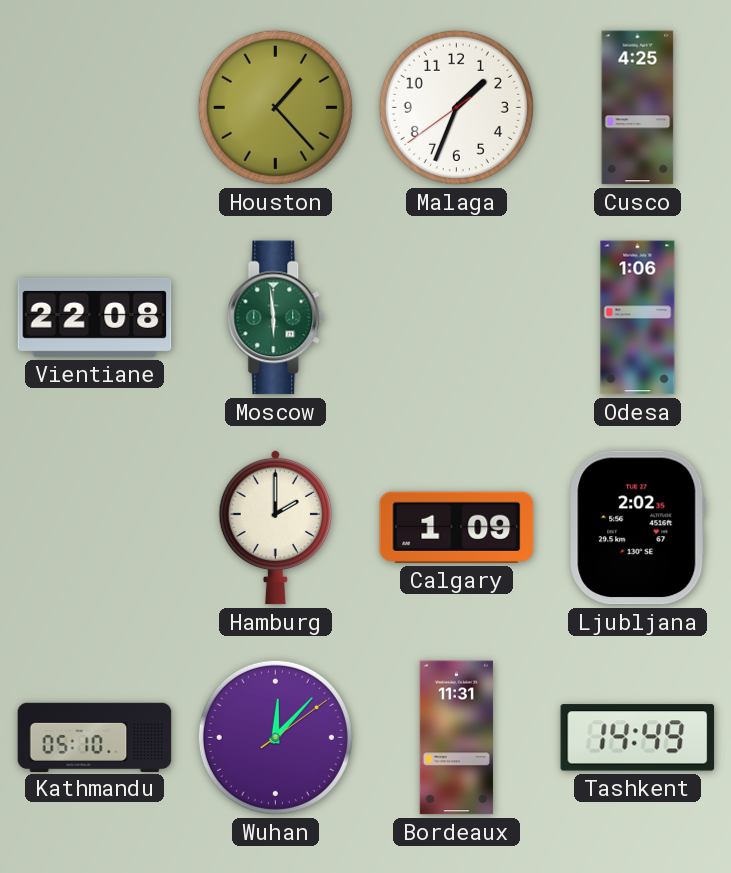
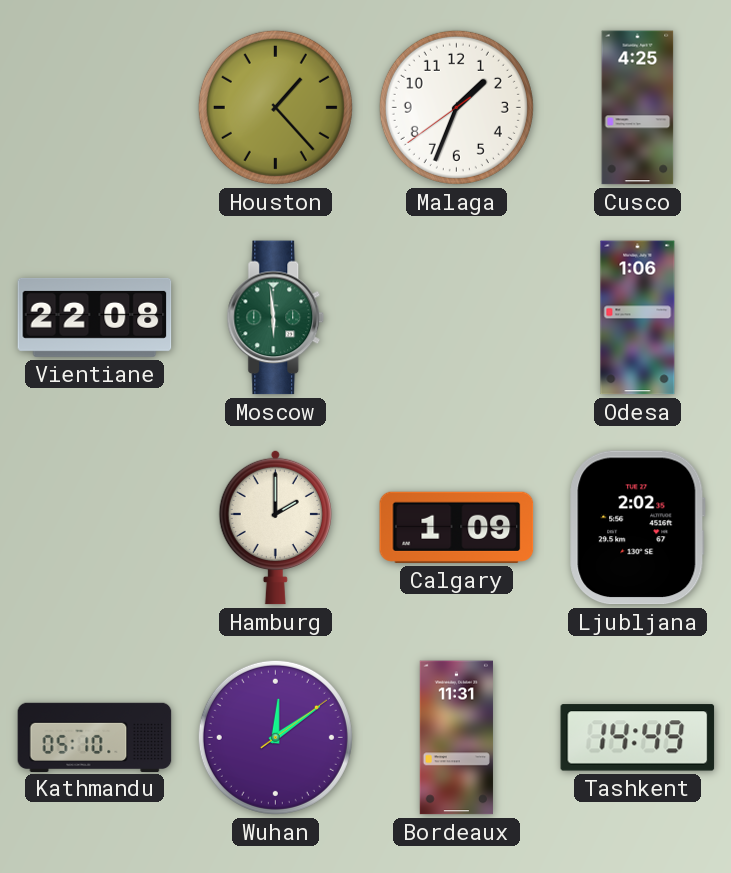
Wuhan: 12:07 -> 12:09 (275, 737)
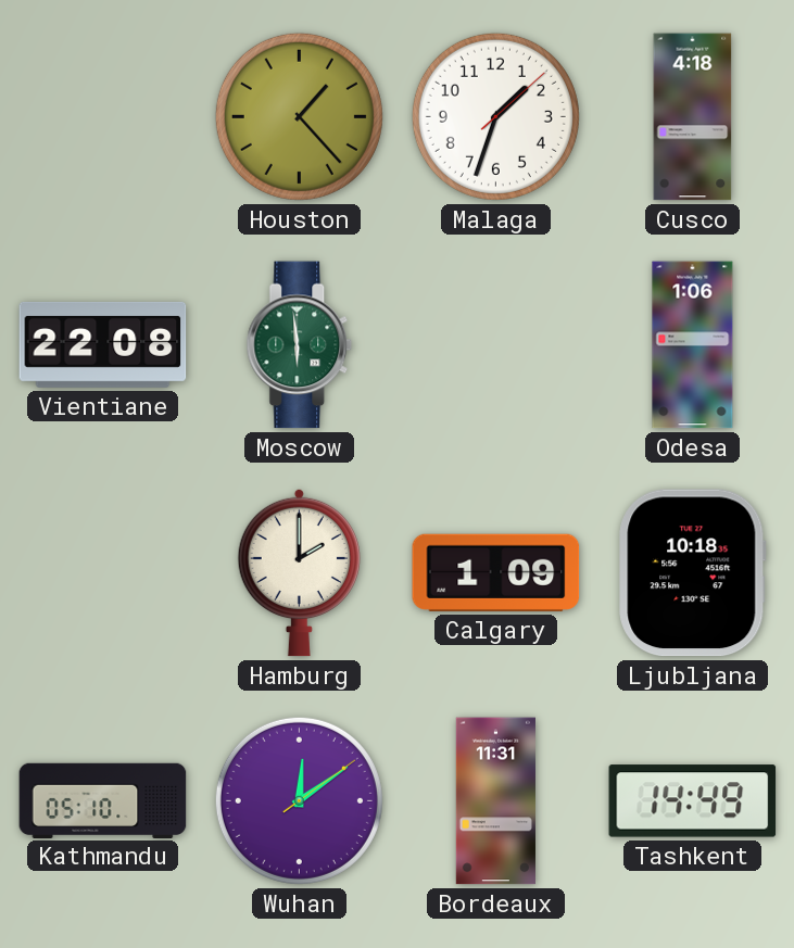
Malaga: 1:33:39 -> 1:33:08 (495, 116)
Cusco: 4:25 -> 4:18 (693, 117)
Ljubljana: 2:02 -> 10:18 (693, 573)
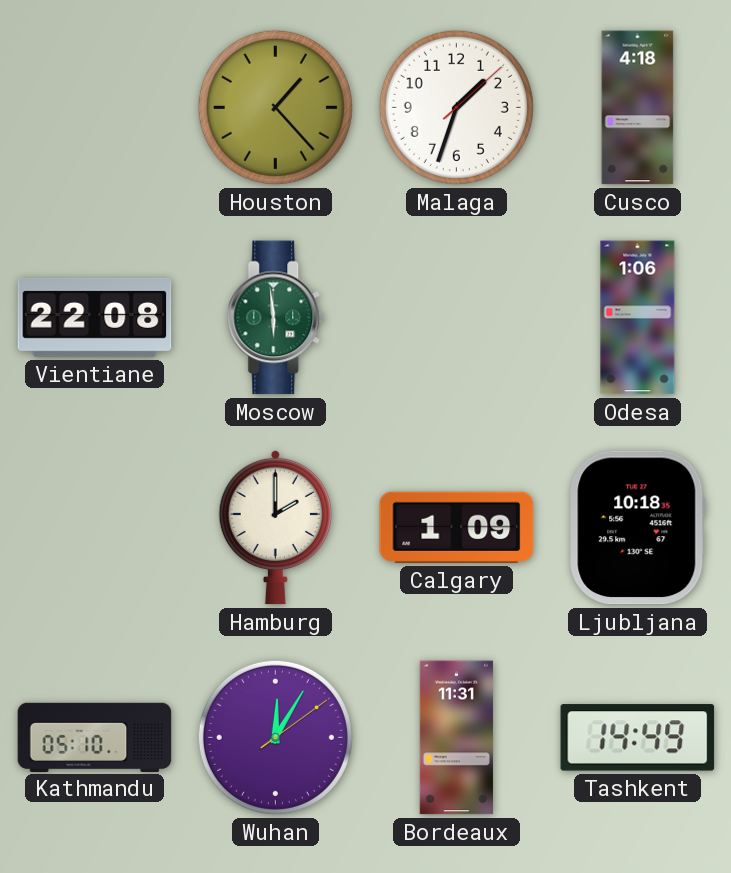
Wuhan: 12:09 -> 12:05 (275, 737)
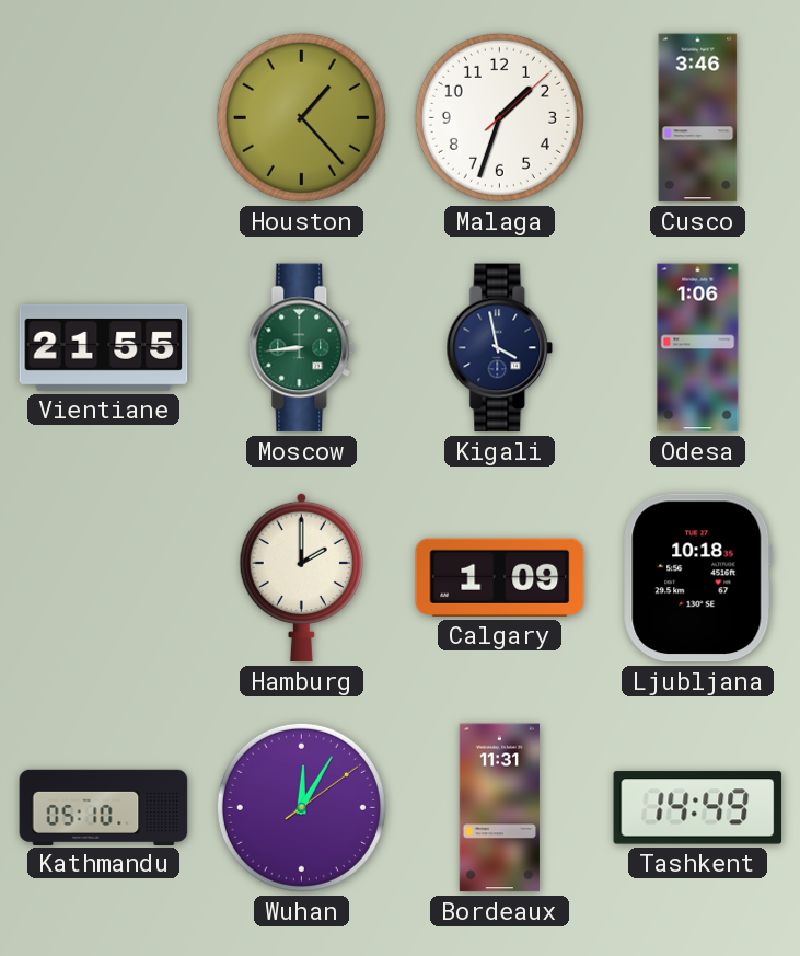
Cusco: 4:18 -> 3:46 (698, 118)
Vientiane: 22:08 -> 21:55 (104, 347)
Moscow: 5:59 -> 8:44 (302, 348)
Kigali: none -> 3:58 (500, 348)
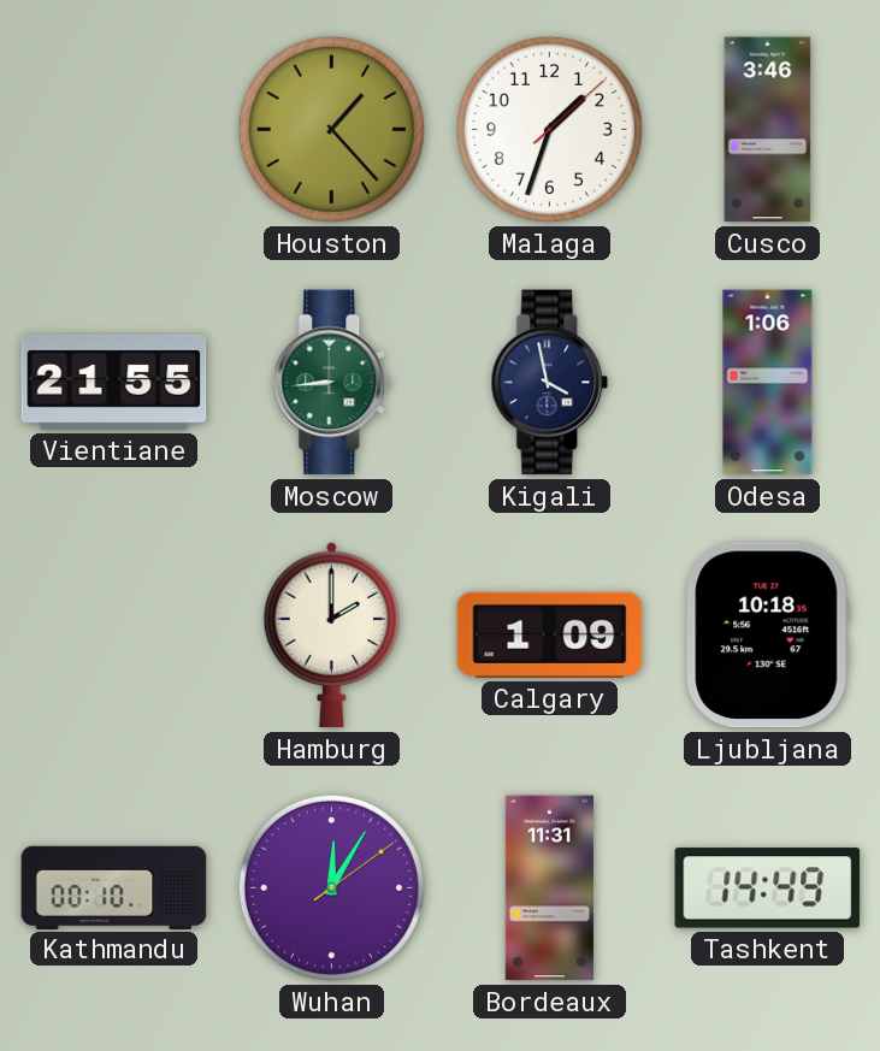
Kathmandu: 05:10 -> 00:10 (114, 887)
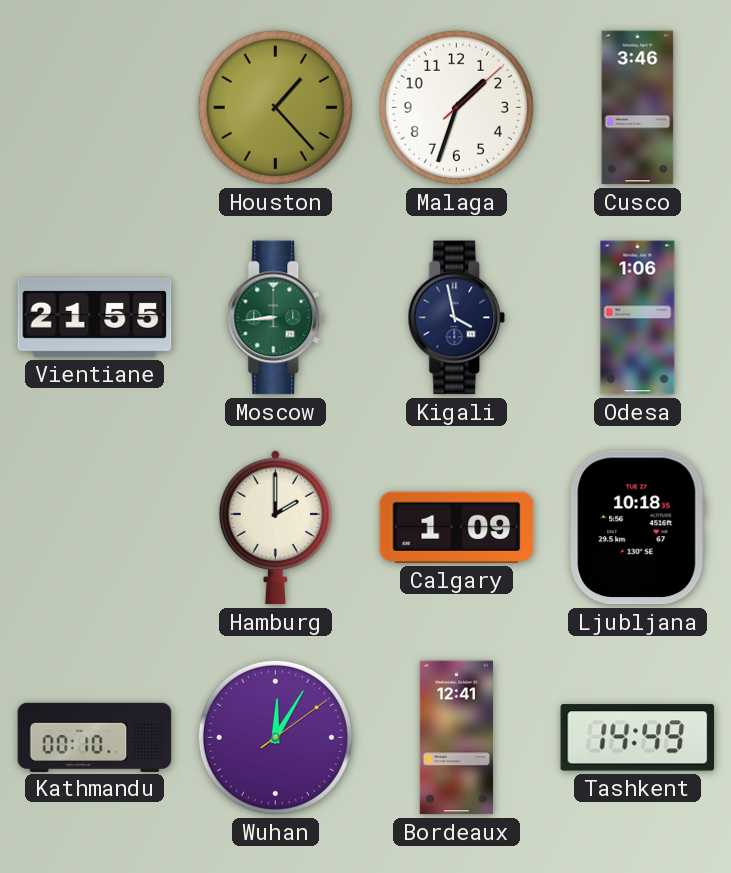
Bordeaux: 11:31 -> 12:41 (456, 738)
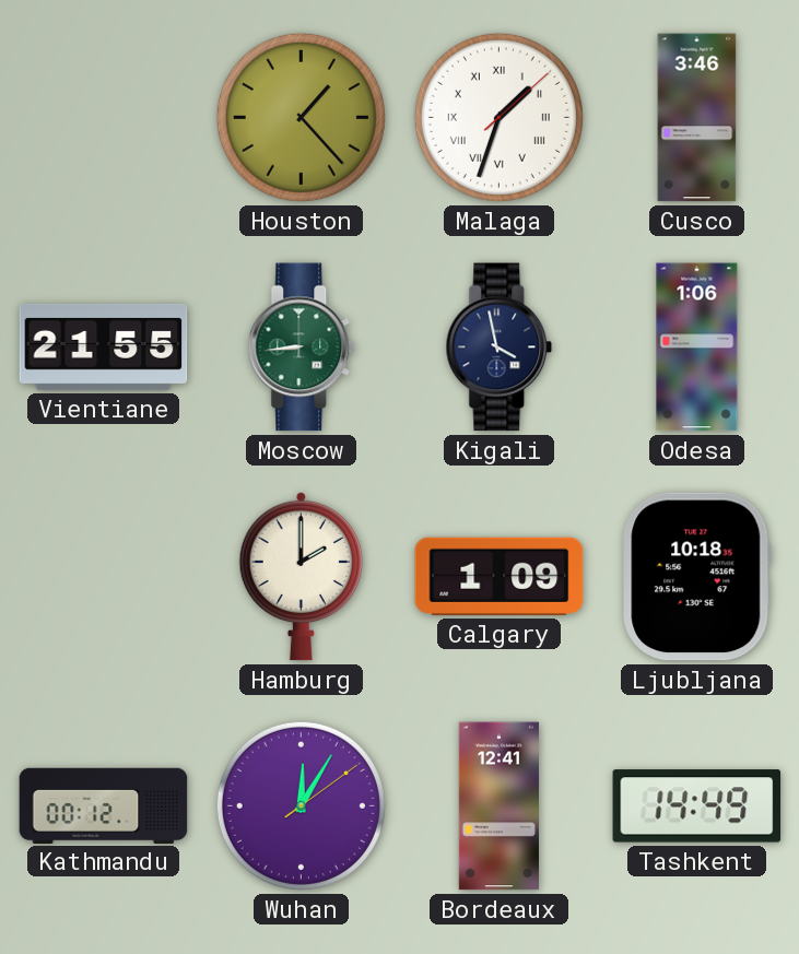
Malaga numerals: Arabic -> Roman (498, 117)
Kathmandu: 00:10 -> 00:12 (104, 805)
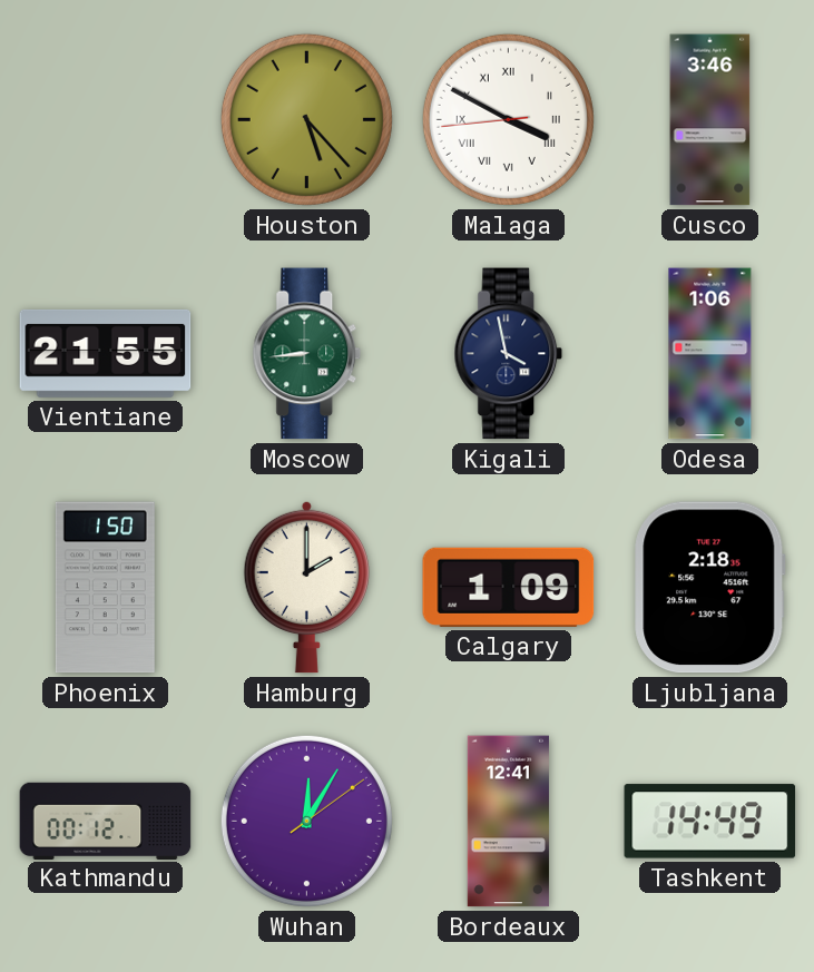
Houston: 1:23 -> 5:23 (306, 119)
Malaga: 1:33 -> 3:49 (508, 119)
Phoenix: none -> 1:50 (105, 588)
Ljubljana: 10:18 -> 2:18 (710, 588)
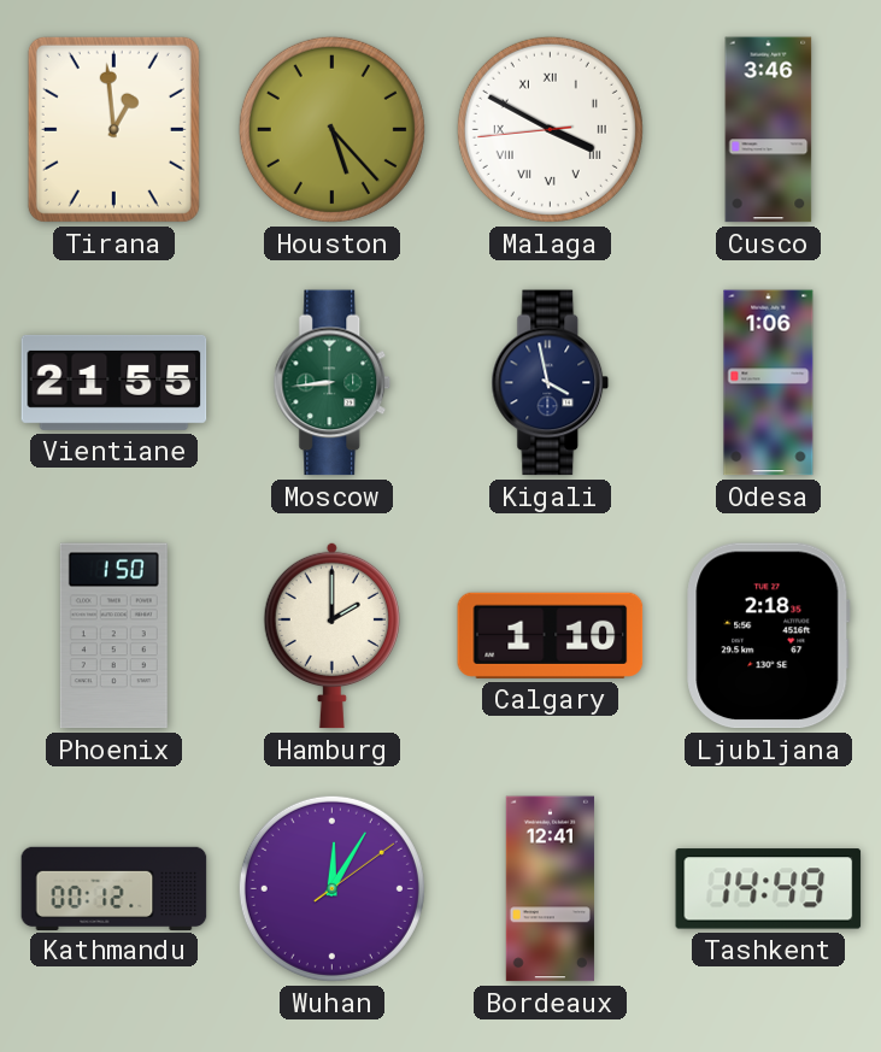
Tirana: none -> 12:59 (113, 129)
Calgary: 1:09 -> 1:10 (551, 635)
